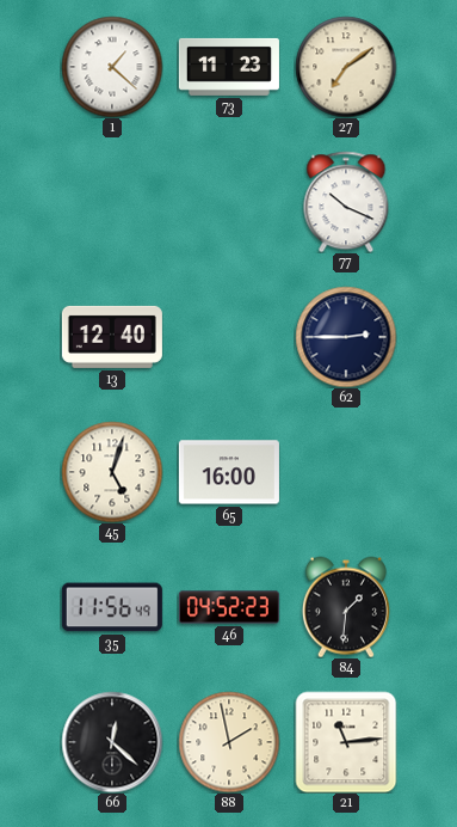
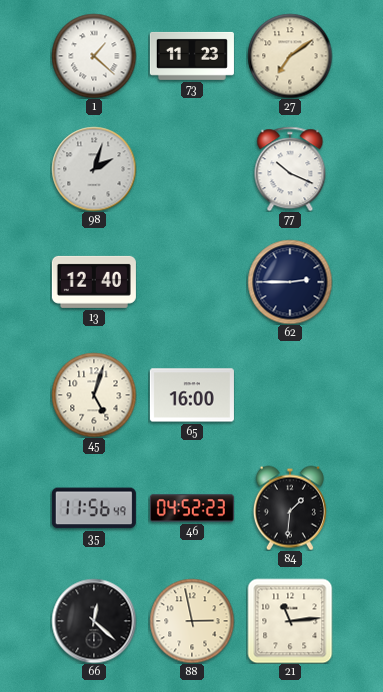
98: none -> 2:03 (94, 169)
88: 1:58 -> 2:58 (192, 621)
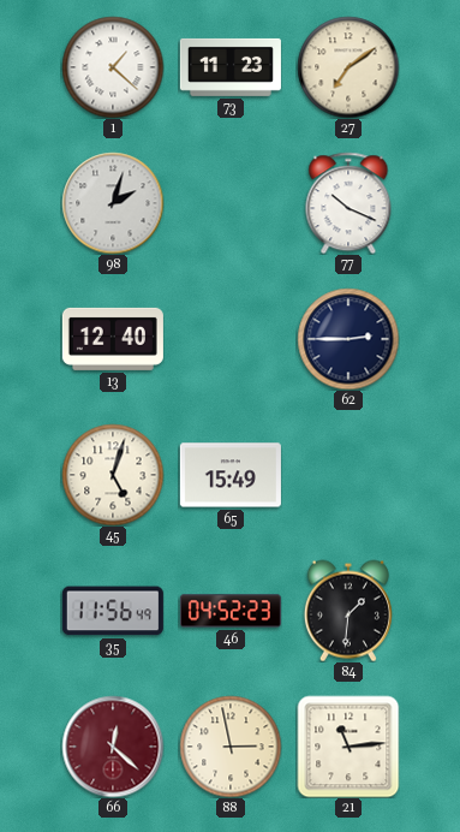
65: 16:00 -> 15:49 (231, 475)
66 dial: black -> burgundy (113, 747)
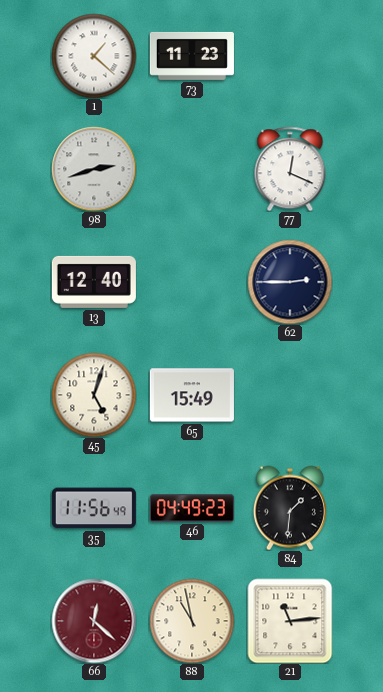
27: 7:09 -> none (348, 67)
98: 2:03 -> 2:42 (94, 169)
77: 10:19 -> 12:19 (290, 169)
46: 04:52 -> 04:49 (192, 508)
88: 2:58 -> 10:58 (192, 621)
